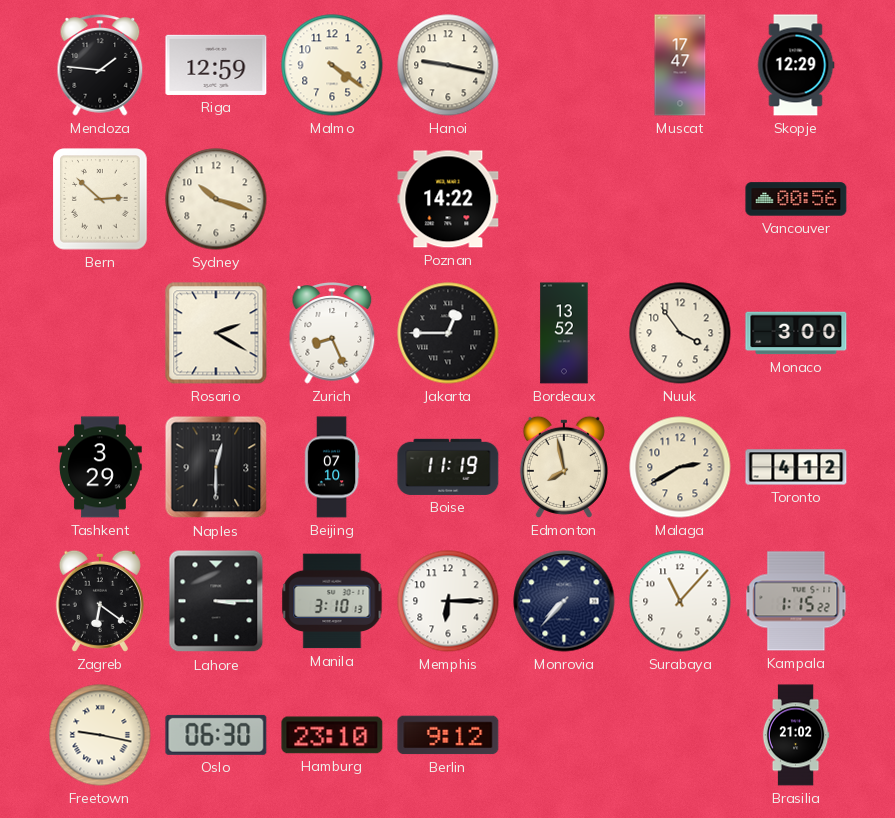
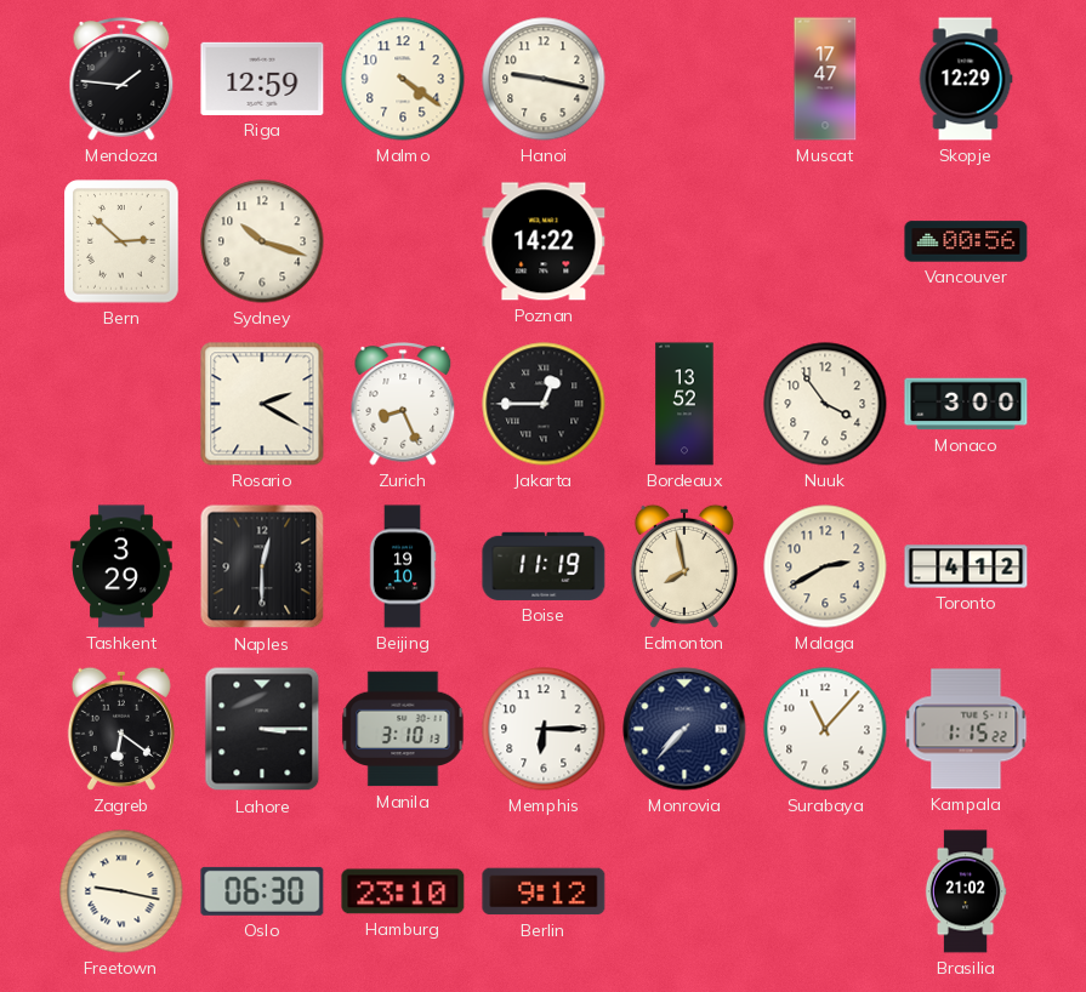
Beijing: 07:10 -> 19:10 (403, 566)
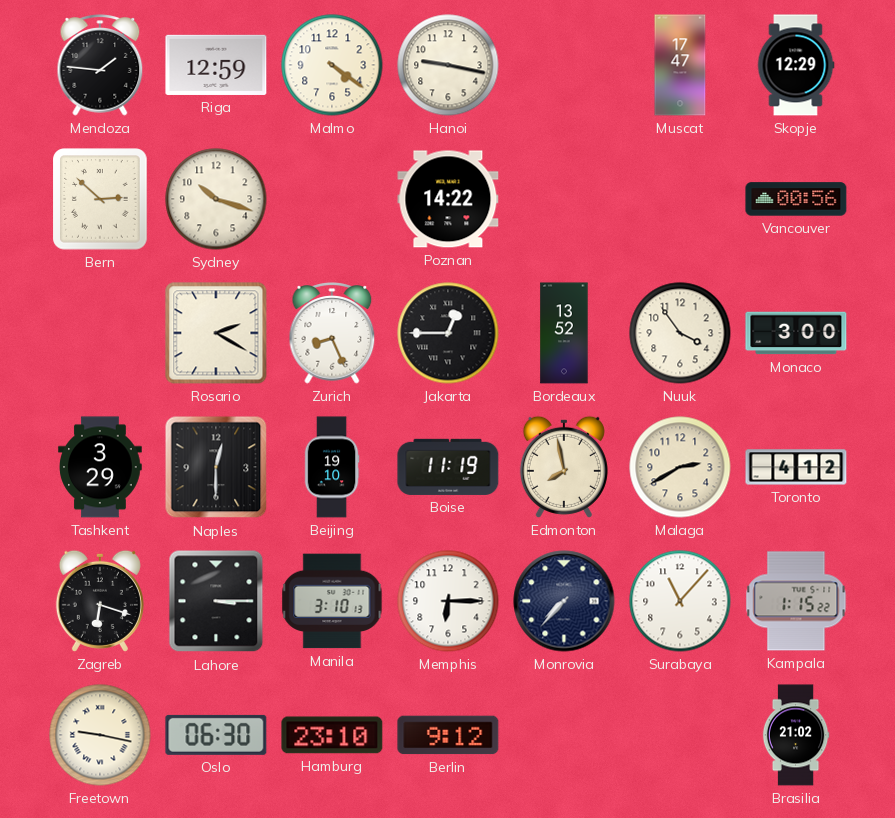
Zagreb: 6:21 -> 6:18 (100, 601)
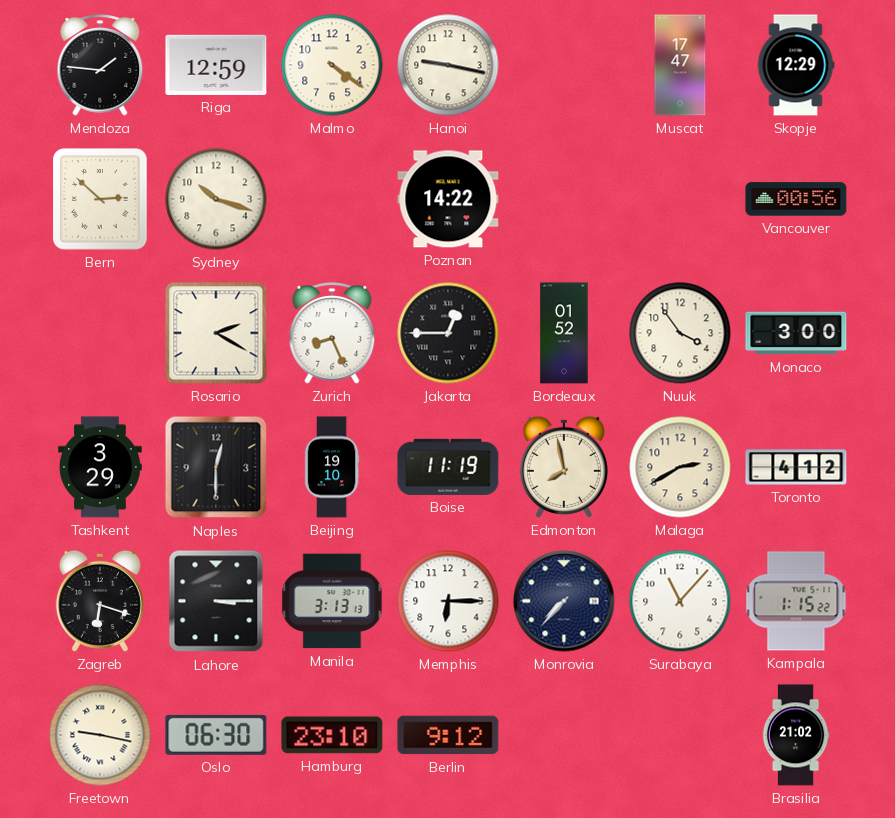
Bordeaux: 13:52 -> 01:52 (564, 333)
Manila: 3:10 -> 3:13 (332, 601)
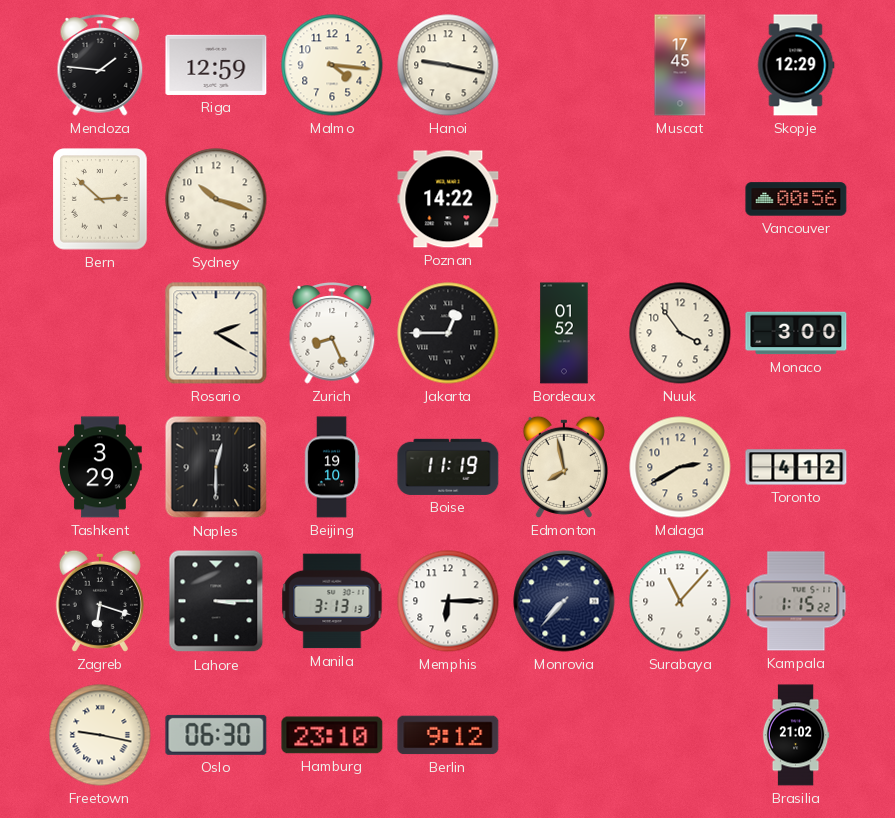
Malmo: 4:21 -> 4:16 (332, 65)
Muscat: 17:47 -> 17:45 (680, 65)
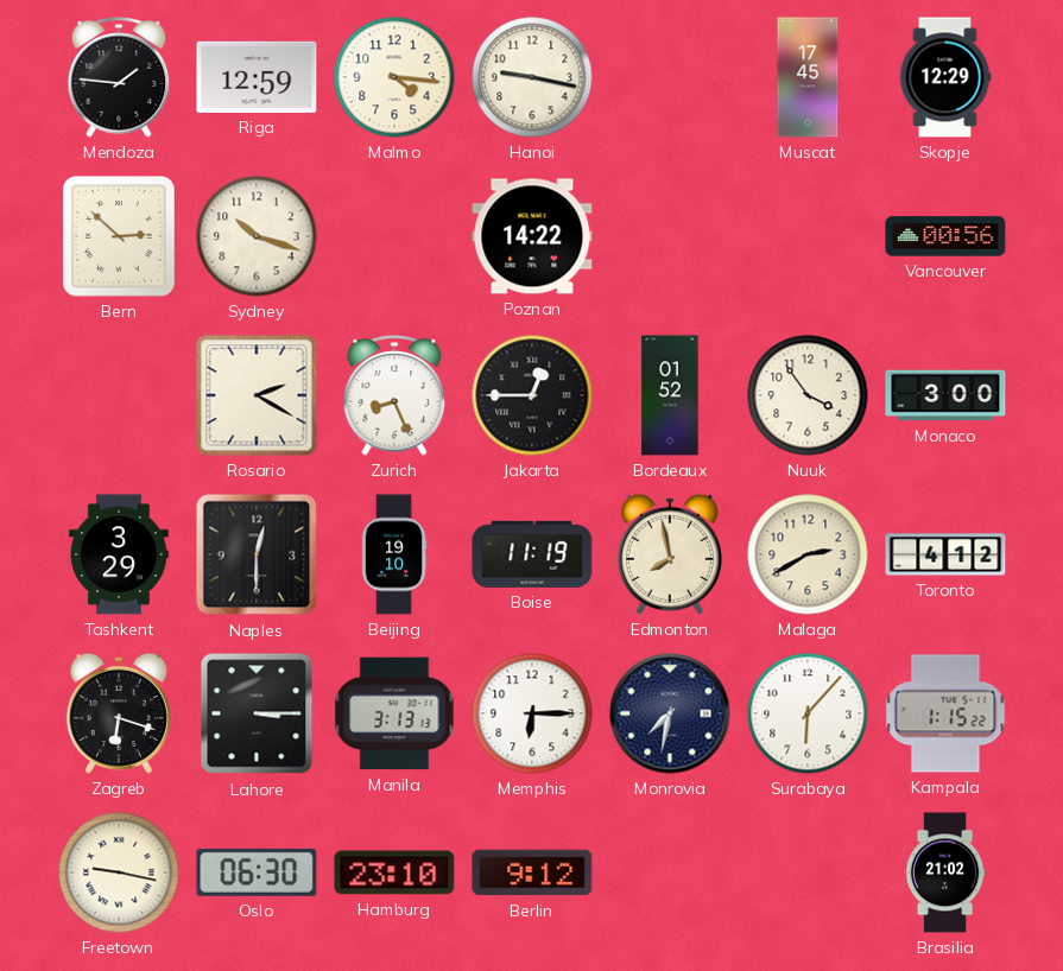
Monrovia: 7:37 -> 7:32 (670, 713)
Surabaya: 11:07 -> 6:07 (808, 713)
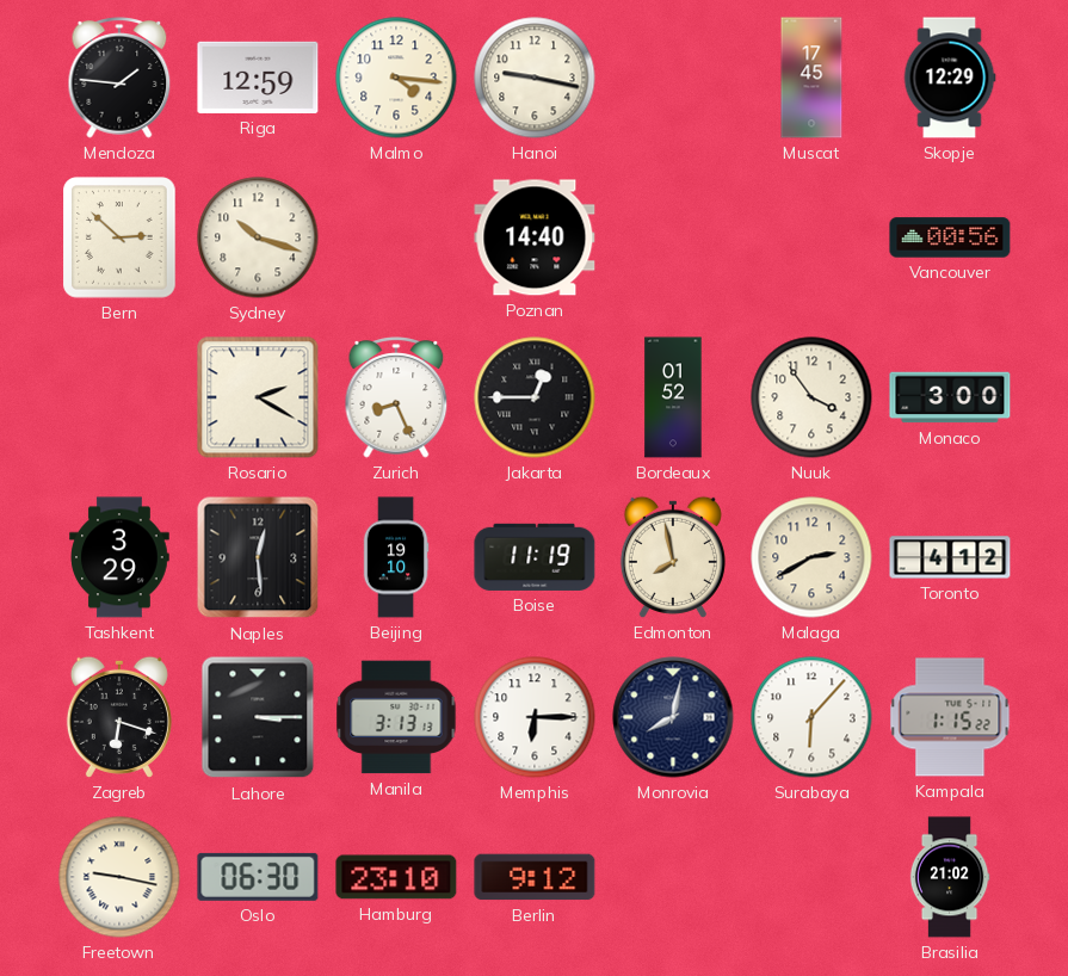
Poznan: 14:22 -> 14:40 (535, 237)
Naples: 12:30 -> 12:29 (258, 557)
Monrovia: 7:32 -> 8:02 (673, 717)
